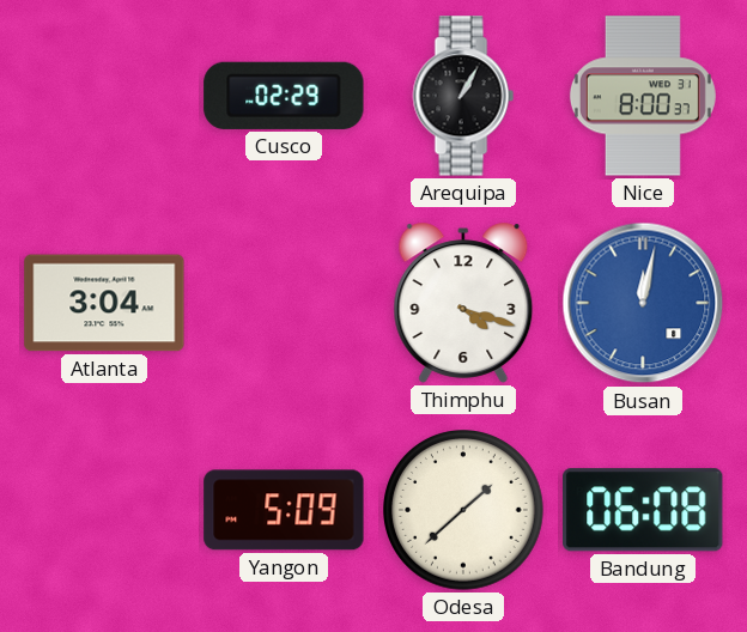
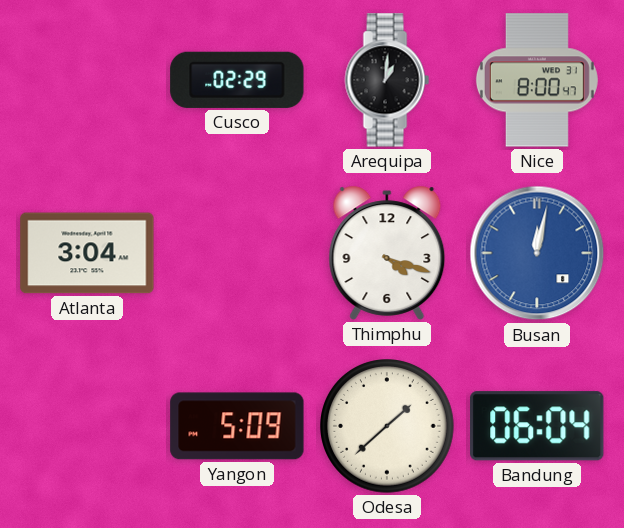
Arequipa: 1:05 -> 1:01 (387, 80)
Nice: 8:00:37 -> 8:00:47 (537, 80)
Bandung: 06:08 -> 06:04 (537, 426)
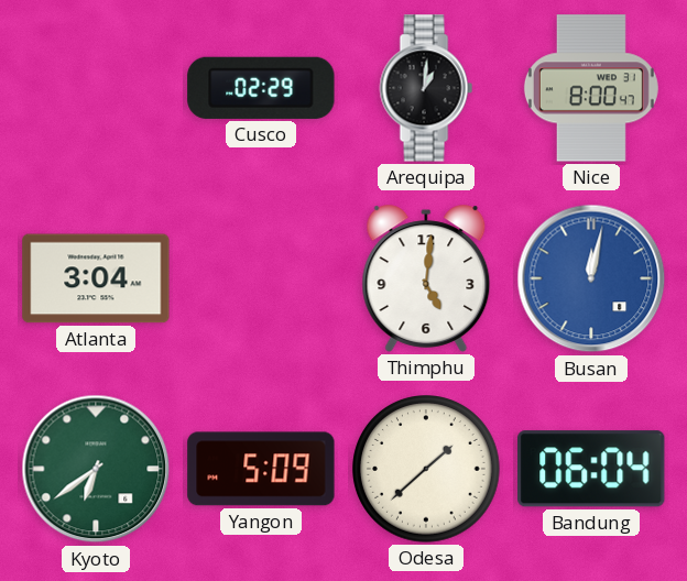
Thimphu: 4:18 -> 5:01 (426, 278)
Kyoto: none -> 6:39 (96, 469)
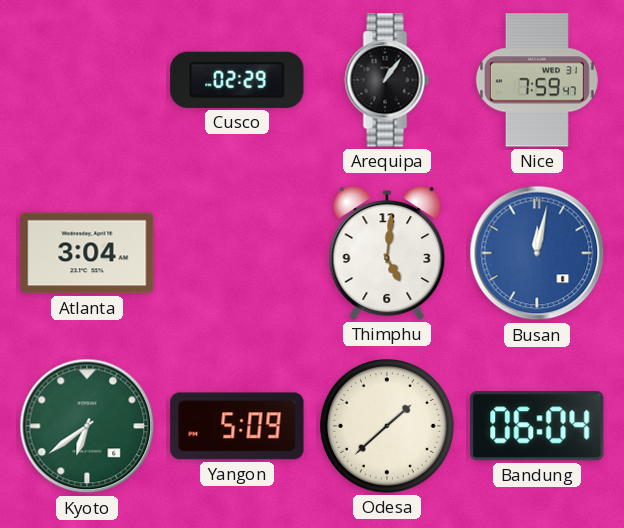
Arequipa: 1:01 -> 1:06 (387, 80)
Nice: 8:00 -> 7:59 (537, 80)
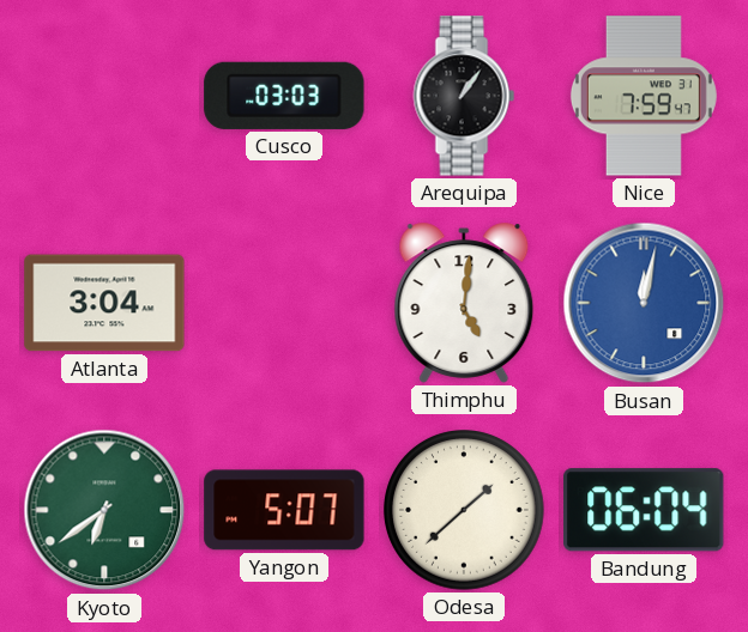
Cusco: 02:29 -> 03:03 (284, 96)
Yangon: 5:09 -> 5:07 (284, 510)
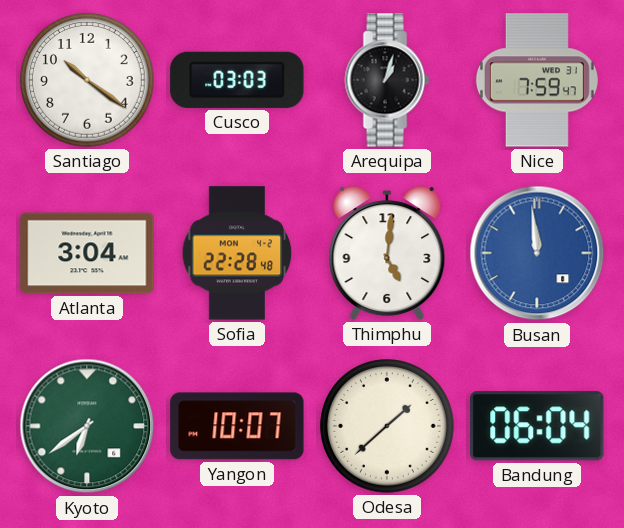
Santiago: none -> 10:21 (87, 80)
Arequipa: 1:06 -> 1:03 (387, 80)
Sofia: none -> 22:28 (237, 253)
Busan: 12:02 -> 11:59 (537, 253)
Yangon: 5:07 -> 10:07 (237, 426)
